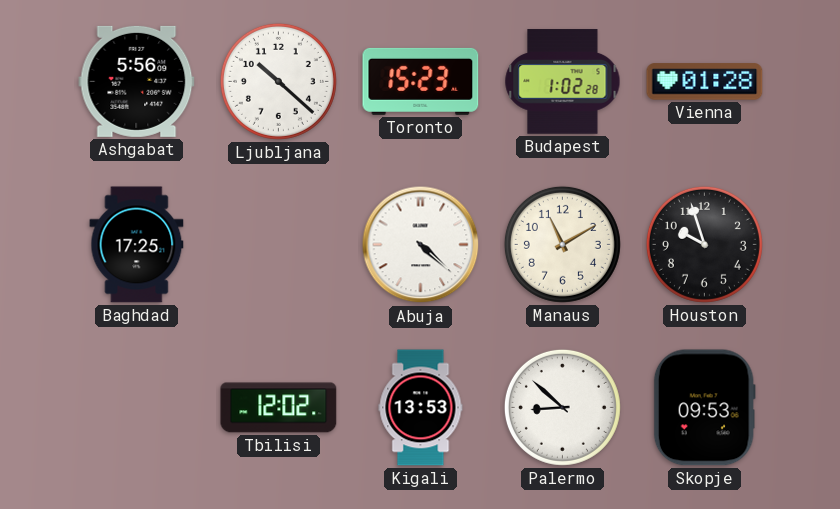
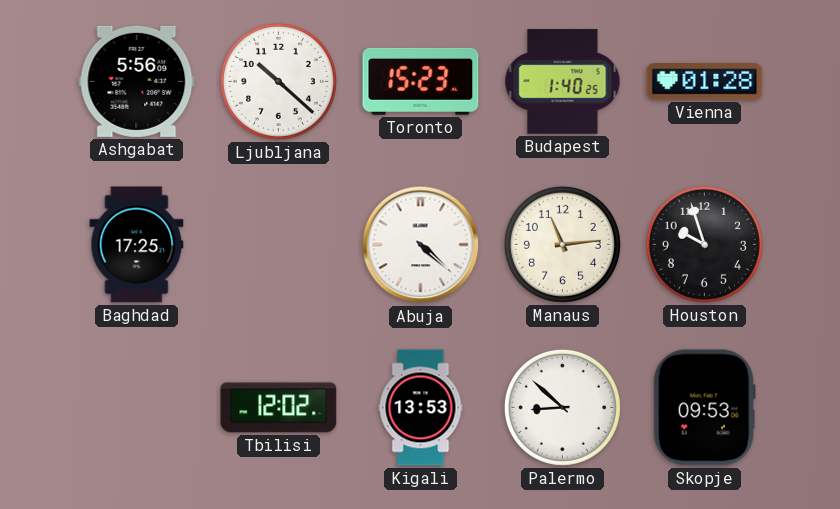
Budapest: 1:02 -> 1:40 (563, 82)
Manaus: 11:10 -> 11:14 (562, 244)
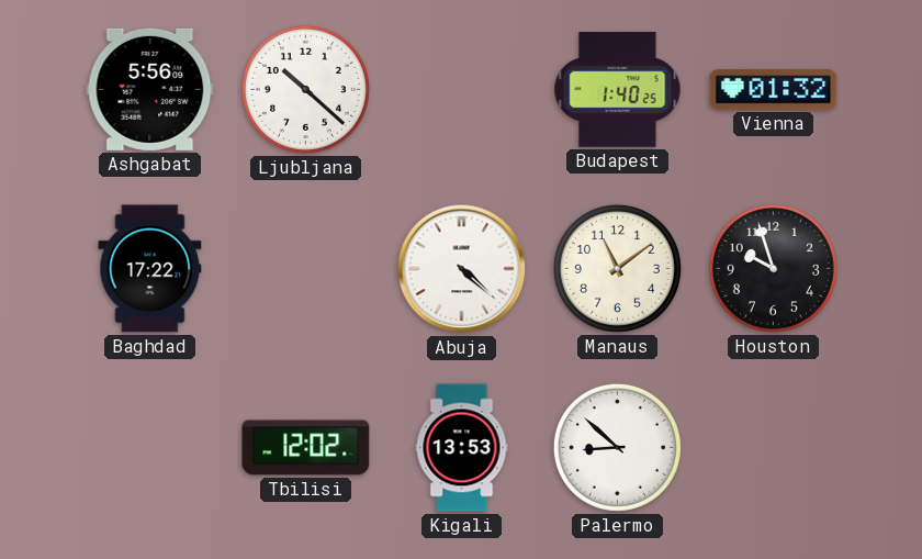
Toronto: 15:23 -> none (421, 81)
Vienna: 01:28 -> 01:32 (774, 90)
Baghdad: 17:25 -> 17:22 (150, 269)
Manaus: 11:14 -> 11:09 (617, 268)
Skopje: 09:53 -> none (704, 408)
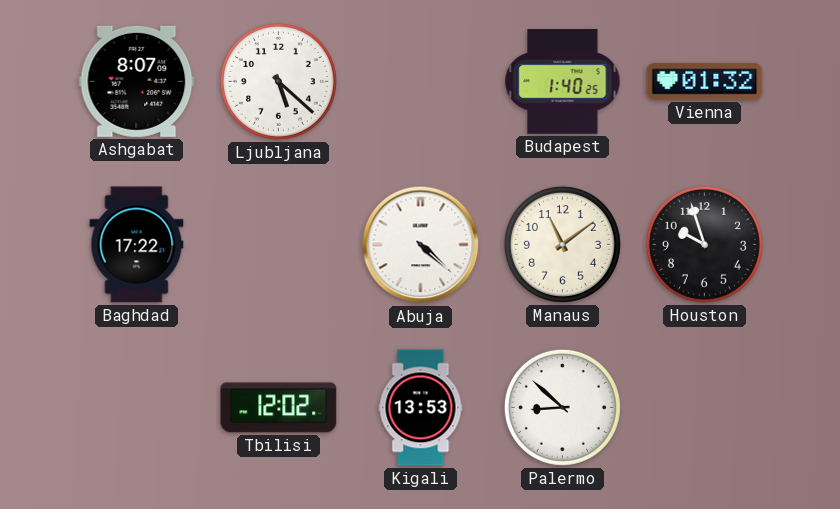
Ashgabat: 5:56 -> 8:07 (137, 81)
Ljubljana: 10:22 -> 5:22 (278, 81)
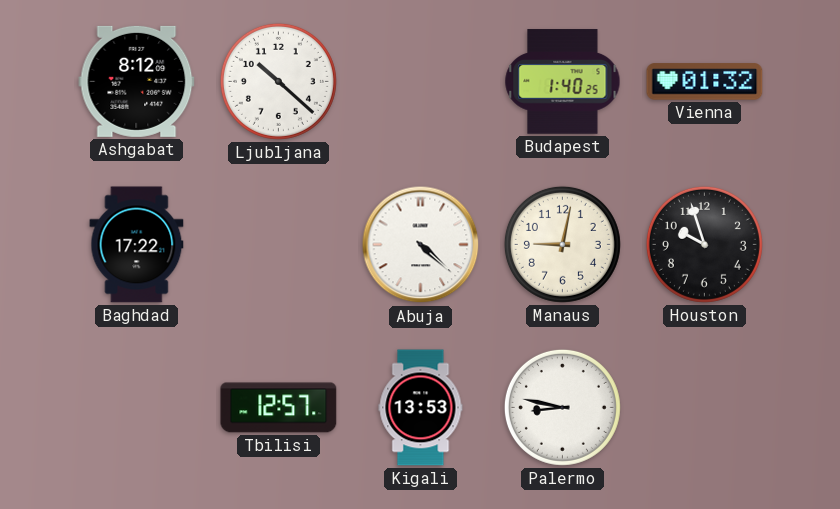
Ashgabat: 8:07 -> 8:12 (137, 81)
Ljubljana: 5:22 -> 10:22 (278, 81)
Manaus: 11:09 -> 9:02 (562, 244)
Tbilisi: 12:02 -> 12:57 (279, 408)
Palermo: 8:52 -> 8:47 (562, 407)
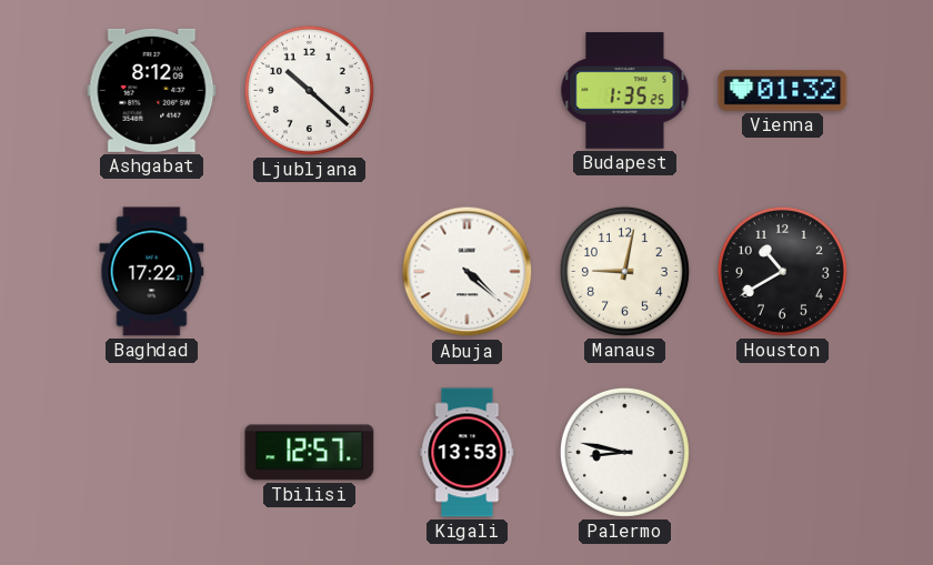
Budapest: 1:40 -> 1:35 (625, 91)
Houston: 9:57 -> 10:40 (782, 271)
